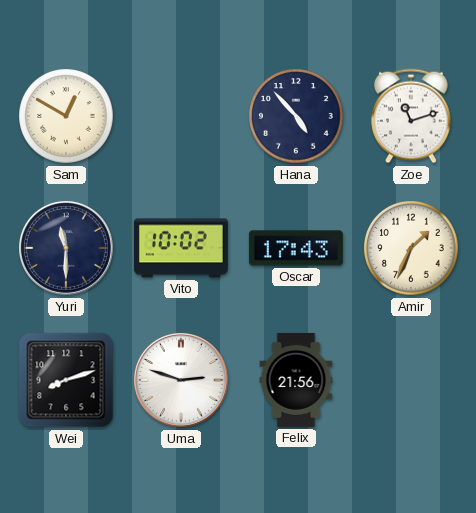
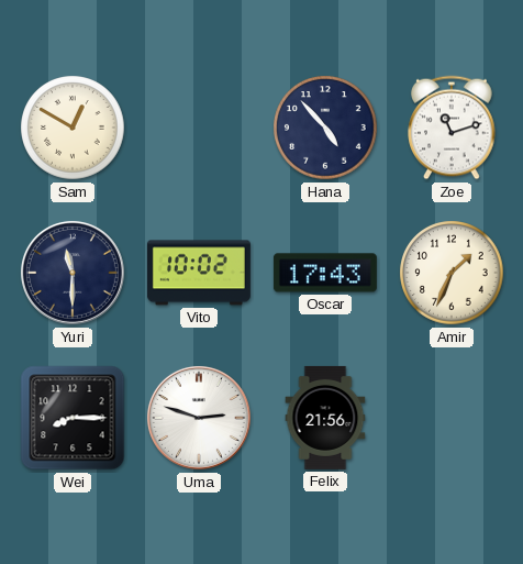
Wei: 8:12 -> 8:15 (73, 418)
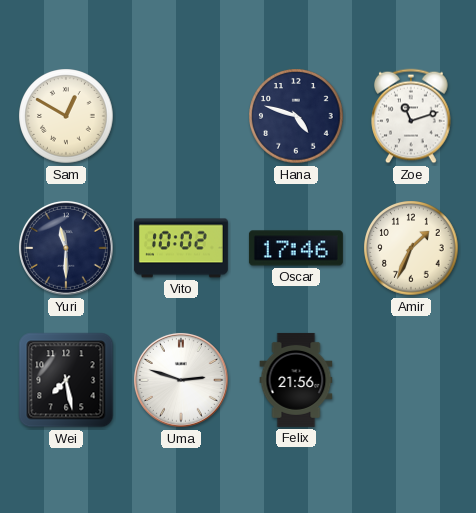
Hana: 4:53 -> 4:48 (296, 116)
Oscar: 17:43 -> 17:46 (296, 248)
Wei: 8:15 -> 7:28 (66, 380)
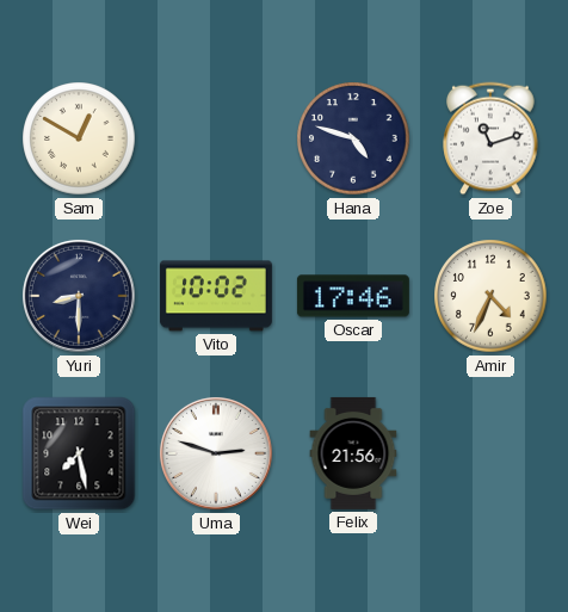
Yuri: 11:30 -> 8:30 (79, 296)
Amir: 1:34 -> 4:34 (490, 296)
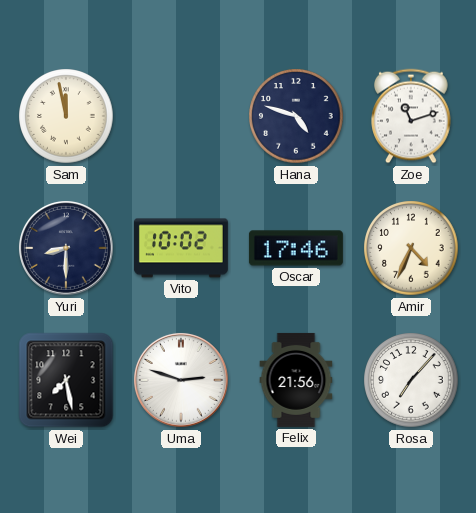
Sam: 12:50 -> 11:58 (66, 116)
Rosa: none -> 7:07 (411, 380)
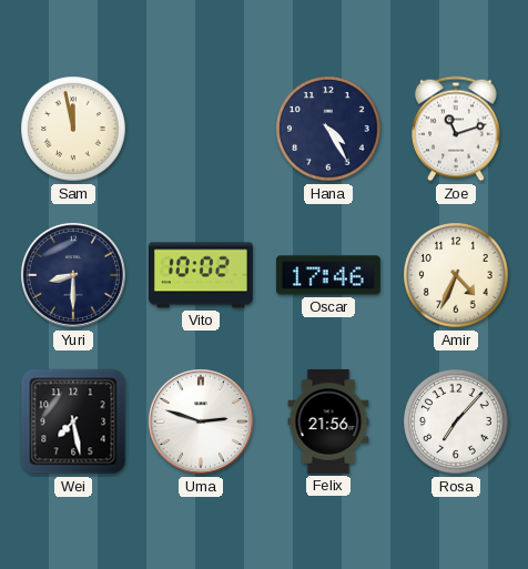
Hana: 4:48 -> 4:25 (328, 129)
